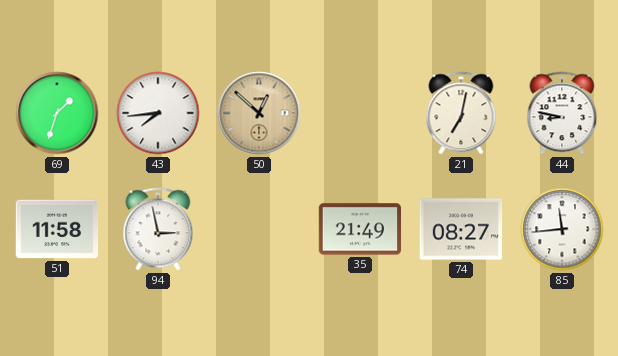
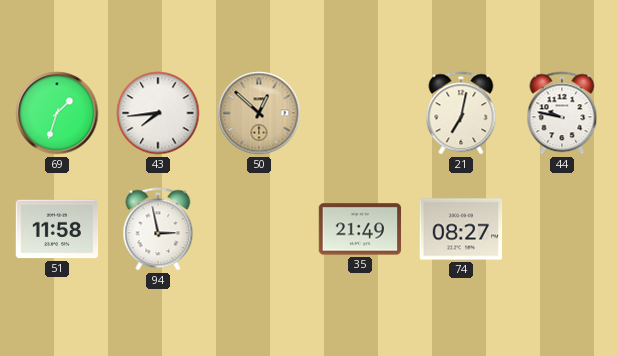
44: 8:47 -> 9:47 (562, 113)
85: 11:44 -> none (562, 229)
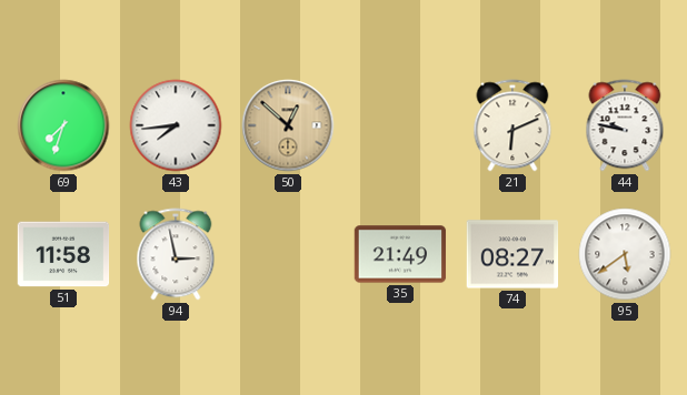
69: 1:33 -> 7:33 (63, 125)
21: 7:02 -> 6:11 (512, 125)
95: none -> 5:39 (625, 254)
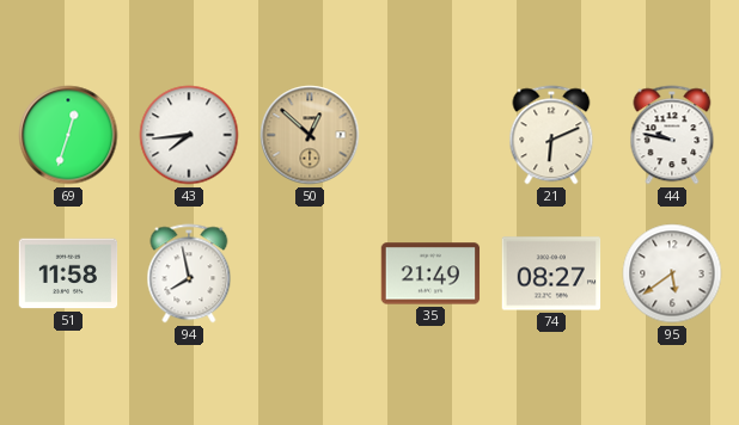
69: 7:33 -> 12:33 (68, 135)
94: 2:58 -> 7:58 (189, 273)
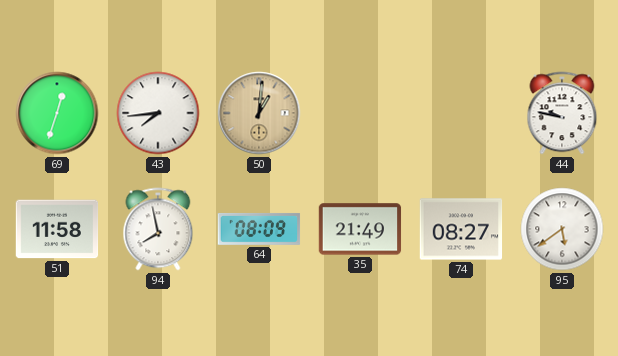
50: 12:52 -> 1:01 (259, 113)
21: 6:11 -> none (551, 135)
64: none -> 08:09 (259, 229)
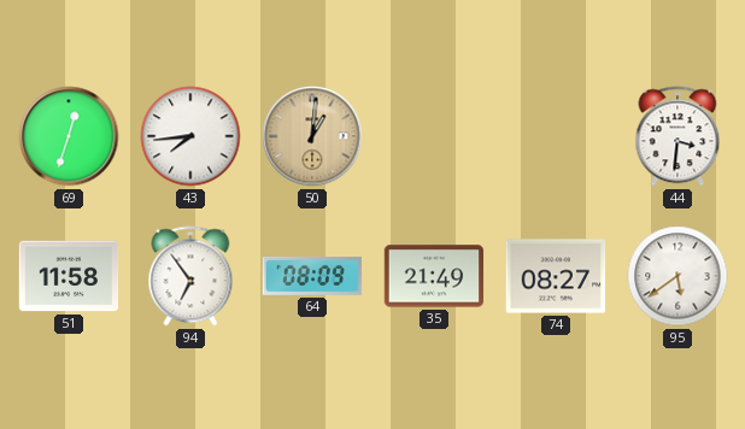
44: 9:47 -> 3:31 (677, 136)
94: 7:58 -> 6:54 (190, 276)
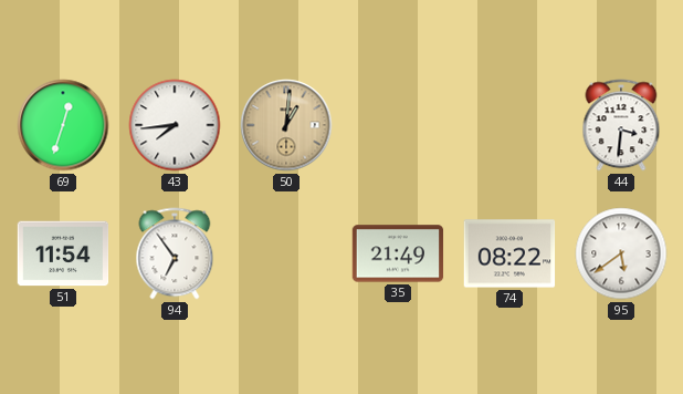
51: 11:58 -> 11:54 (63, 253)
64: 08:09 -> none (312, 276)
74: 08:27 -> 08:22 (509, 253)
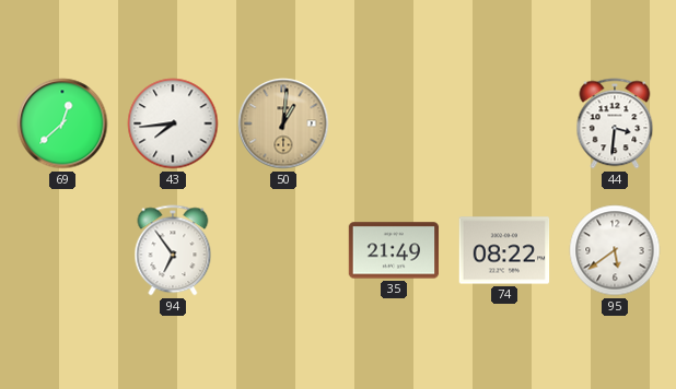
69: 12:33 -> 12:38 (62, 123)
51: 11:54 -> none (63, 253)
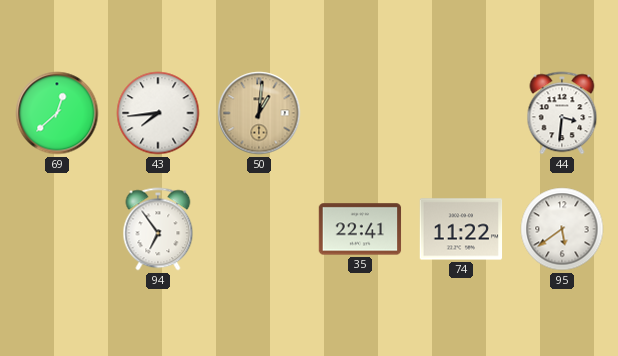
35: 21:49 -> 22:41 (360, 229)
74: 08:22 -> 11:22 (461, 229)
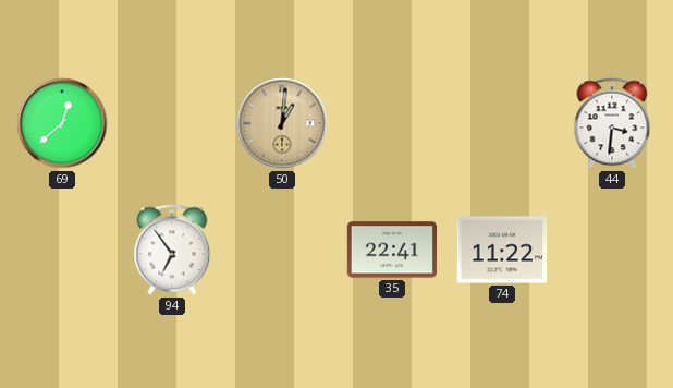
43: 7:44 -> none (158, 113)
95: 5:39 -> none (562, 229)
